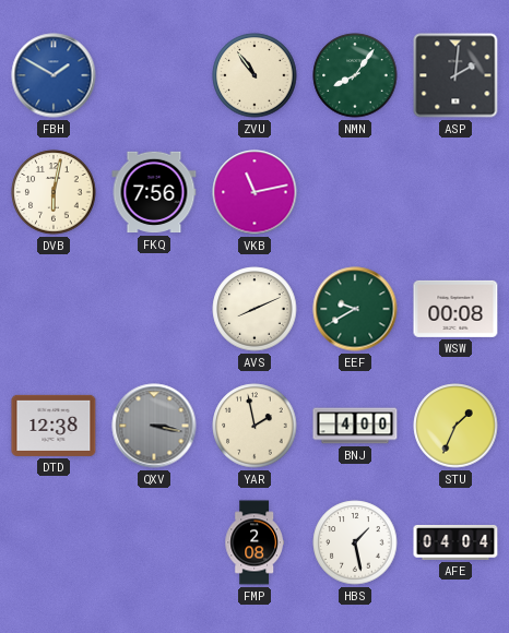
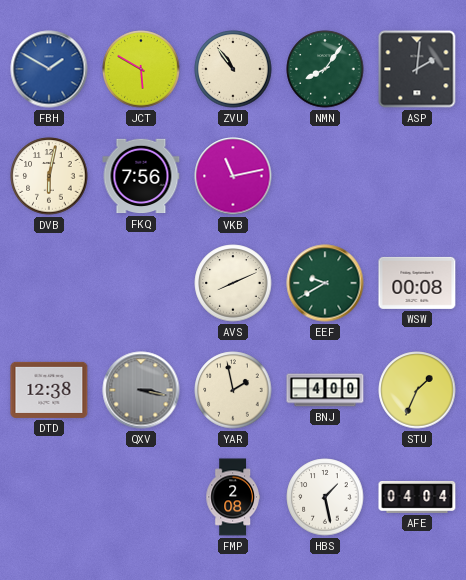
JCT: none -> 5:50 (141, 69)
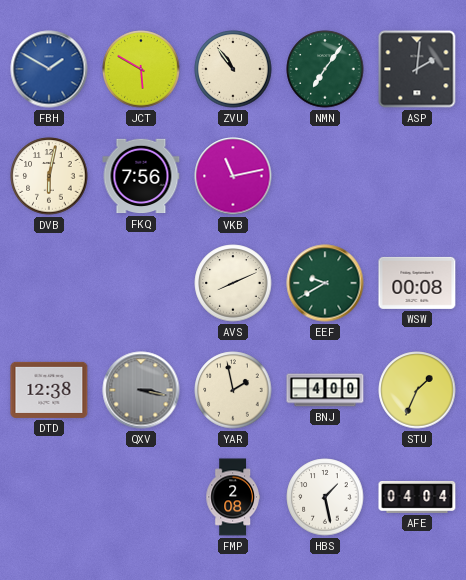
NMN: 8:06 -> 7:06 (325, 69)
